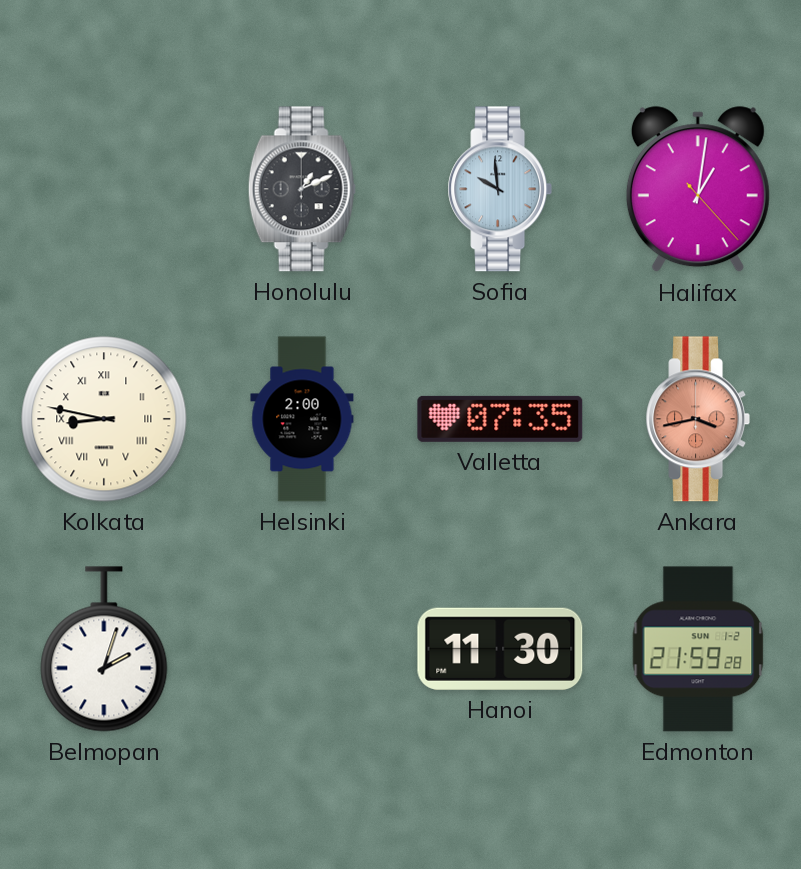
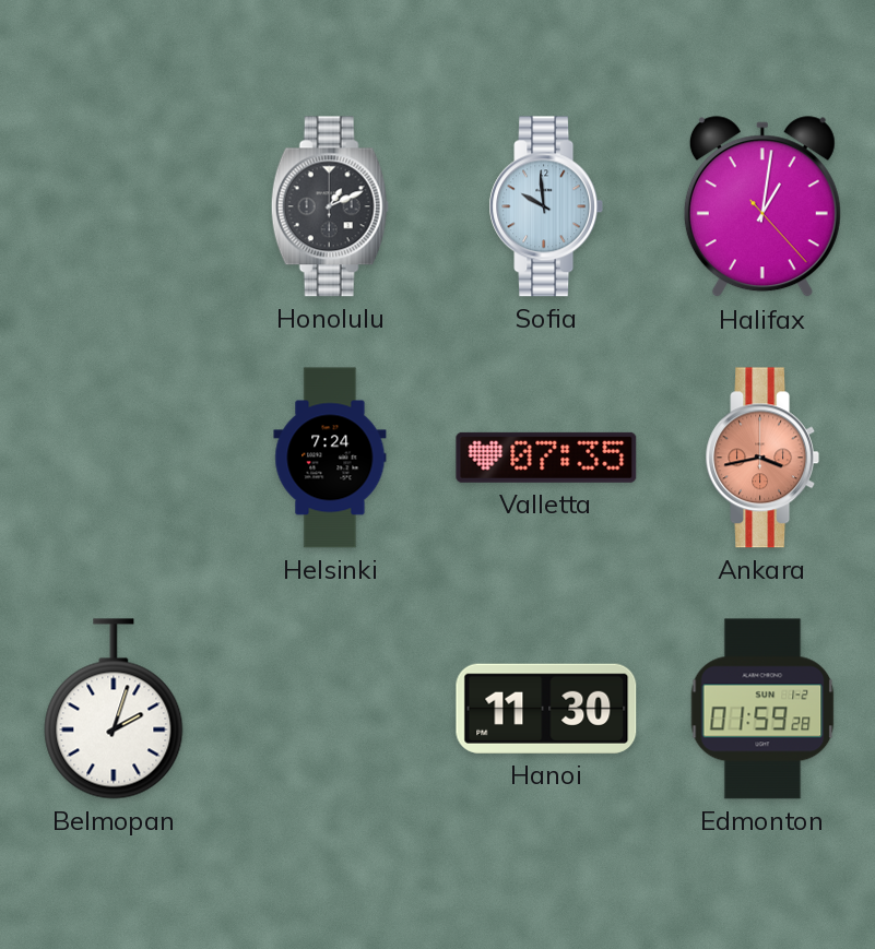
Kolkata: 8:47 -> none (104, 419)
Helsinki: 2:00 -> 7:24 (330, 458)
Edmonton: 21:59 -> 01:59 (762, 709)
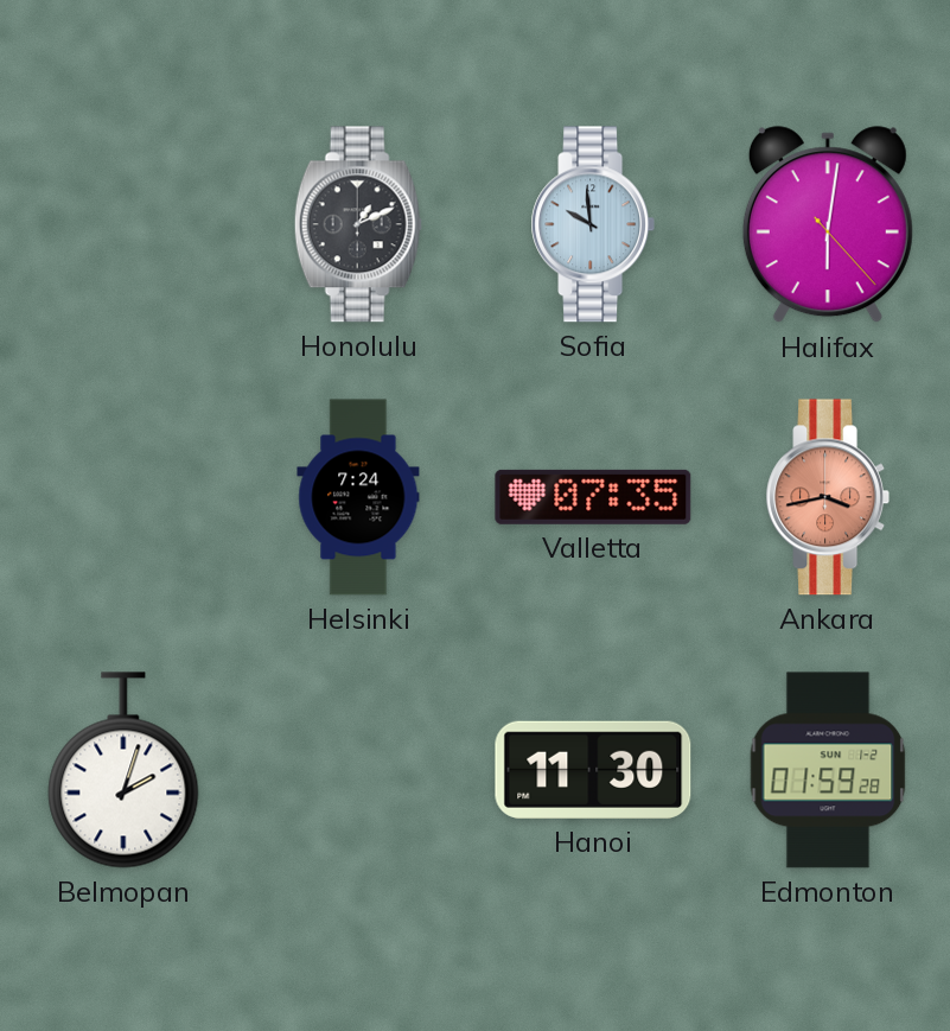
Halifax: 1:01 -> 6:01 (828, 225)
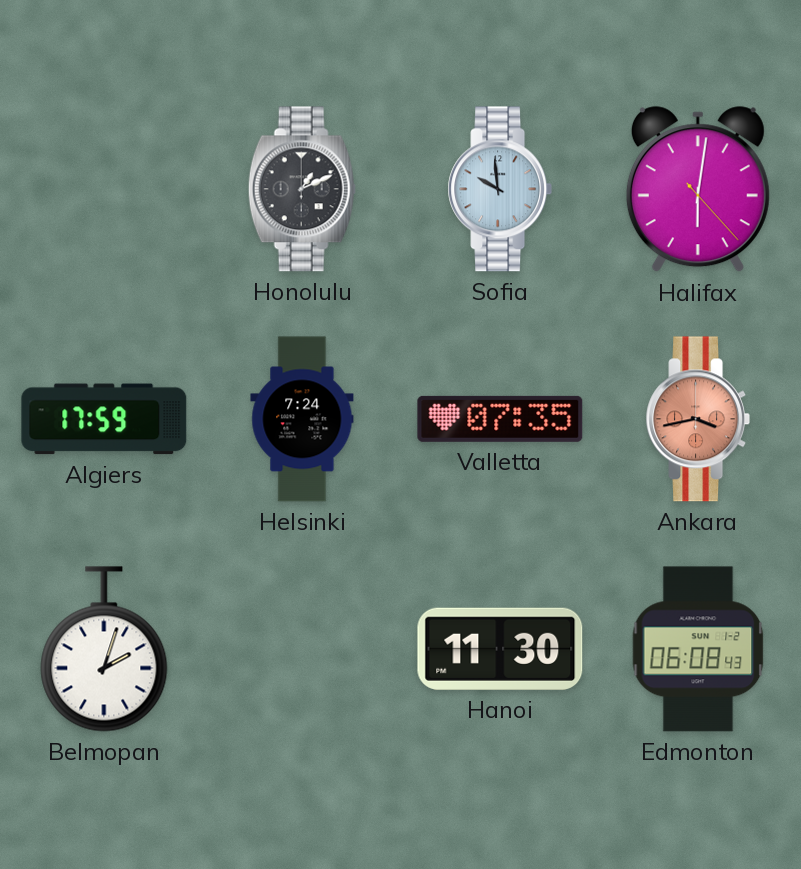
Algiers: none -> 17:59 (104, 419)
Edmonton: 01:59 -> 06:08 (698, 649)
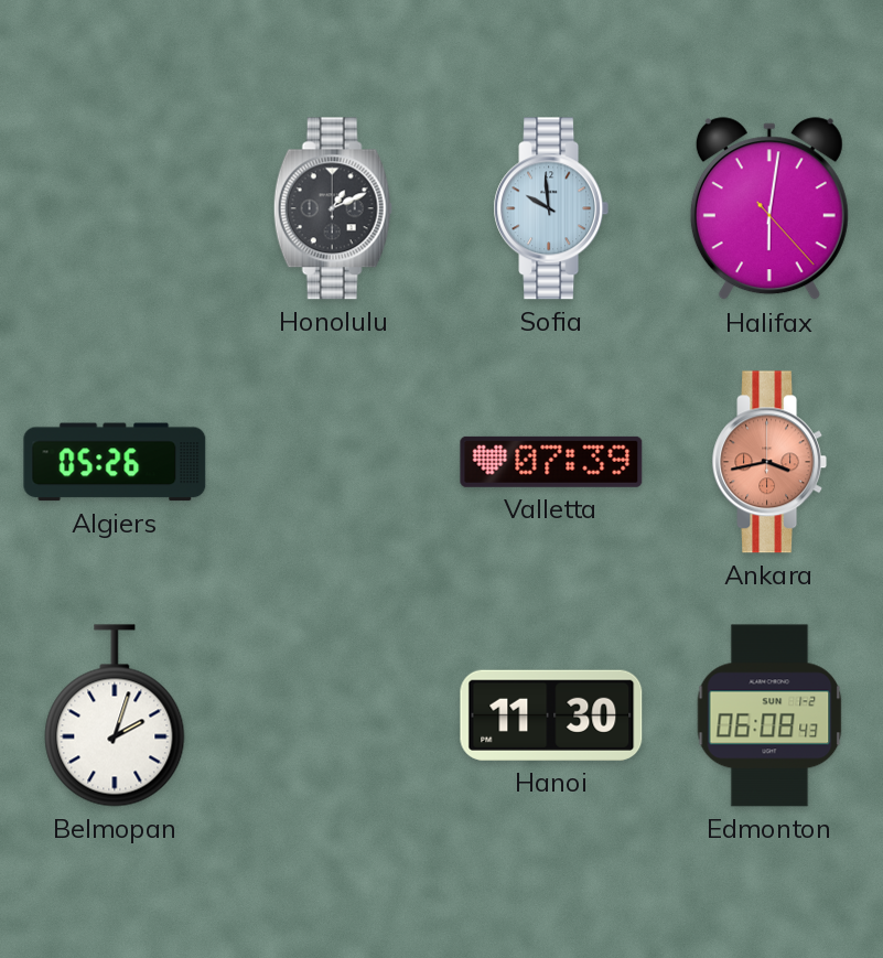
Algiers: 17:59 -> 05:26 (115, 462)
Helsinki: 7:24 -> none (302, 419)
Valletta: 07:35 -> 07:39 (551, 462)
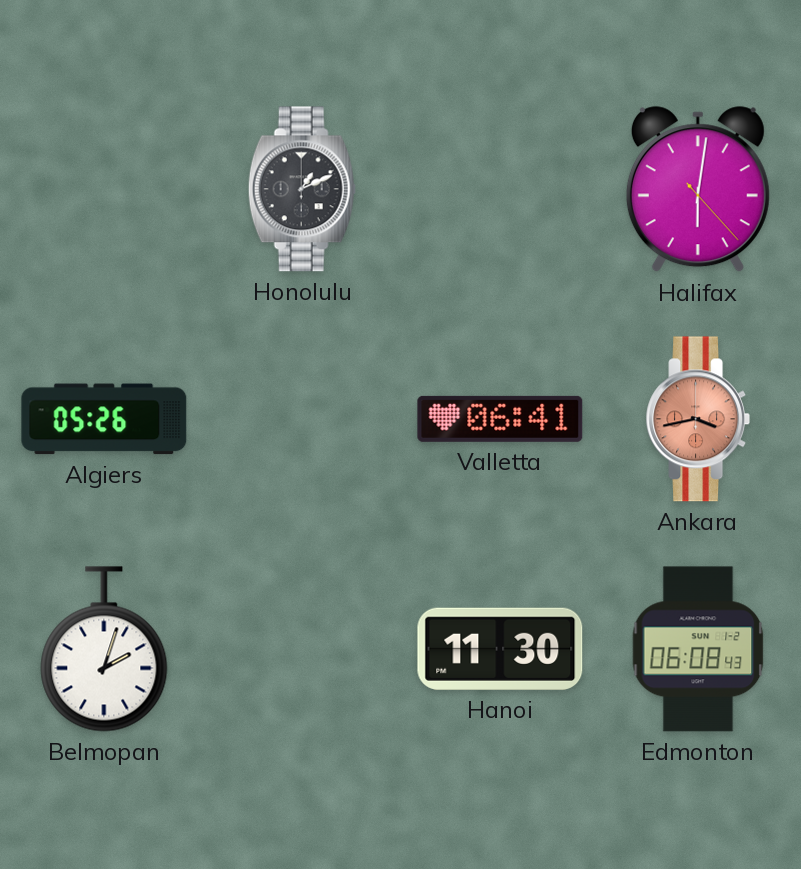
Sofia: 9:59 -> none (551, 208)
Valletta: 07:39 -> 06:41 (500, 419)
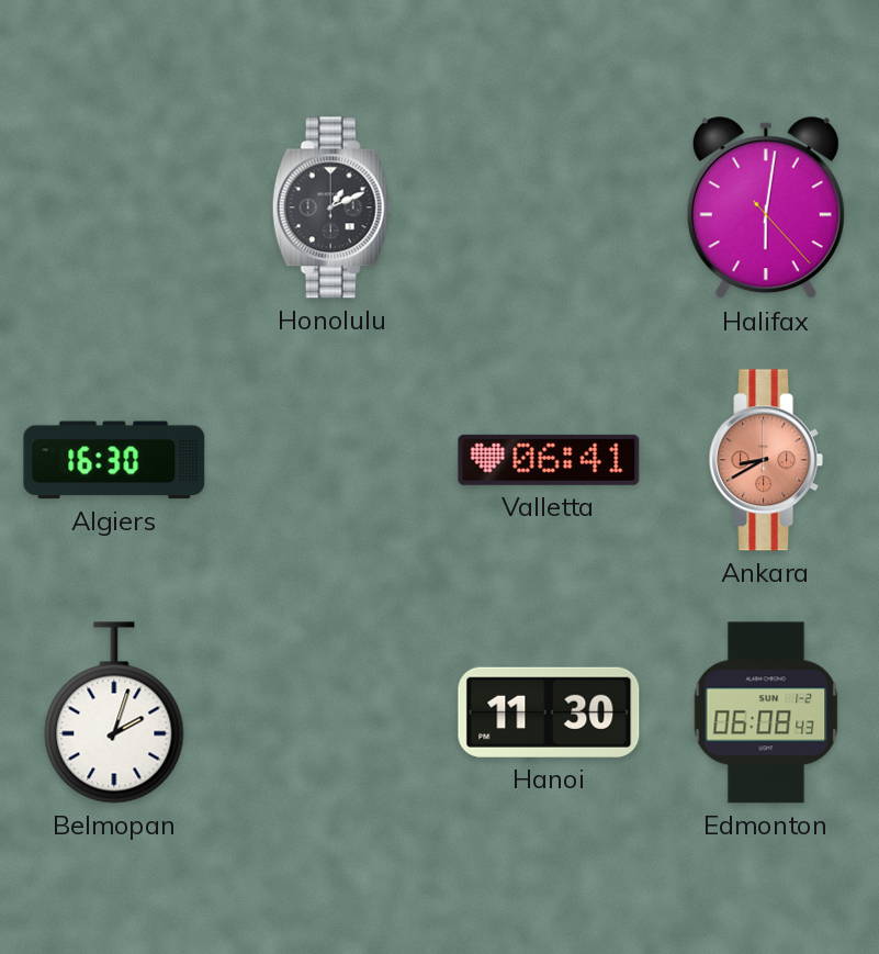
Algiers: 05:26 -> 16:30 (114, 460)
Ankara: 3:43 -> 8:40 (766, 460)
